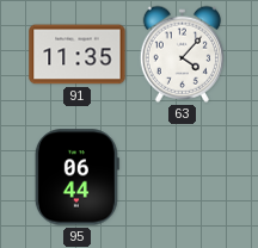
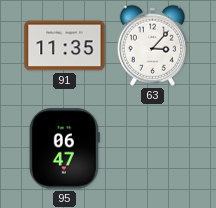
63: 4:07 -> 3:07 (152, 45)
95: 06:44 -> 06:47 (64, 149)
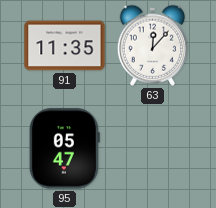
63: 3:07 -> 12:07 (152, 45)
95: 06:47 -> 05:47 (64, 149)
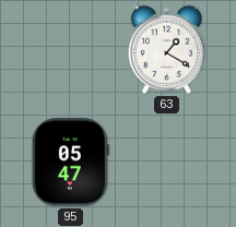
91: 11:35 -> none (65, 46)
63: 12:07 -> 1:20 (166, 49)
